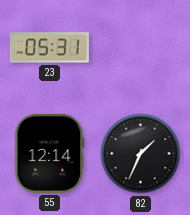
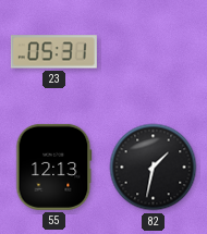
55: 12:14 -> 12:13 (54, 167)
82: 1:34 -> 1:32 (154, 168)
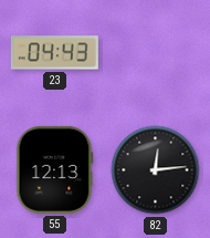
23: 05:31 -> 04:43 (54, 53)
82: 1:32 -> 12:14 (156, 170)
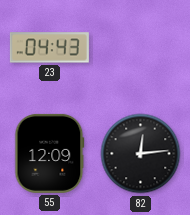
55: 12:13 -> 12:09 (50, 153)
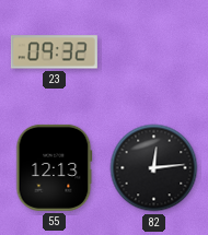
23: 04:43 -> 09:32 (54, 52)
55: 12:09 -> 12:13 (55, 167)
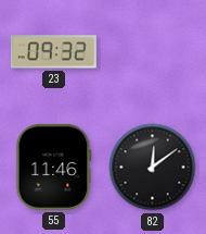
55: 12:13 -> 11:46 (54, 167)
82: 12:14 -> 12:09 (153, 168)
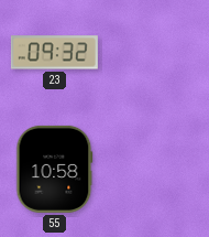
55: 11:46 -> 10:58 (55, 169)
82: 12:09 -> none (153, 168)
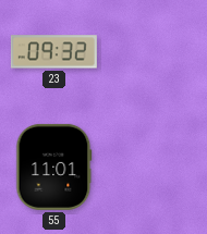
55: 10:58 -> 11:01 (54, 167)
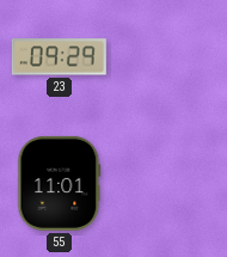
23: 09:32 -> 09:29 (59, 57)
